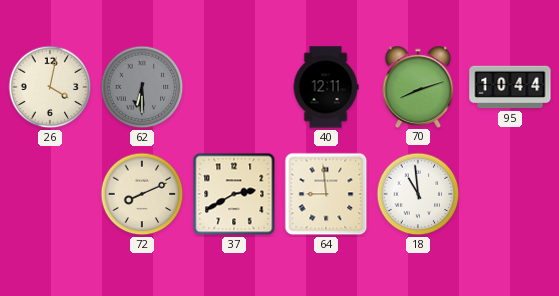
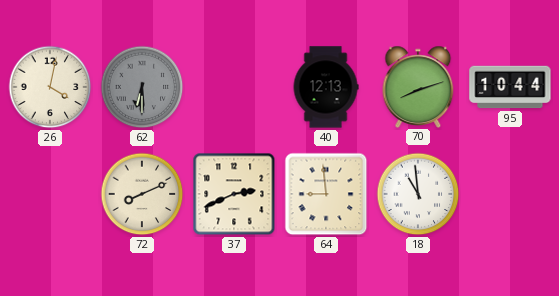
40: 12:11 -> 12:13 (326, 87)
37: 2:40 -> 2:41 (234, 194)
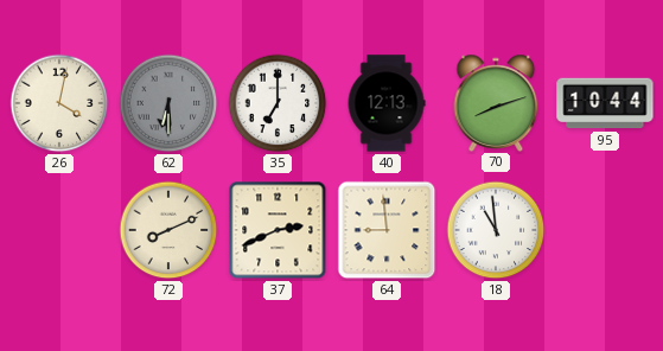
35: none -> 7:00 (278, 103)
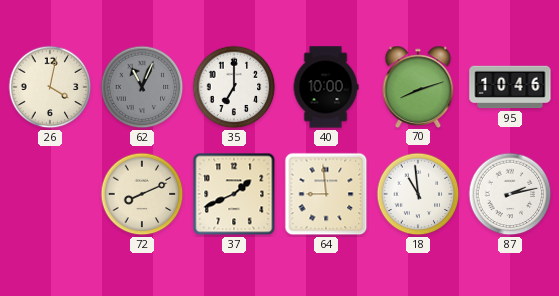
62: 6:30 -> 11:04 (142, 87)
40: 12:13 -> 10:00 (326, 87)
95: 10:44 -> 10:46 (510, 87)
37: 2:41 -> 1:41 (234, 194)
87: none -> 2:13 (510, 194)
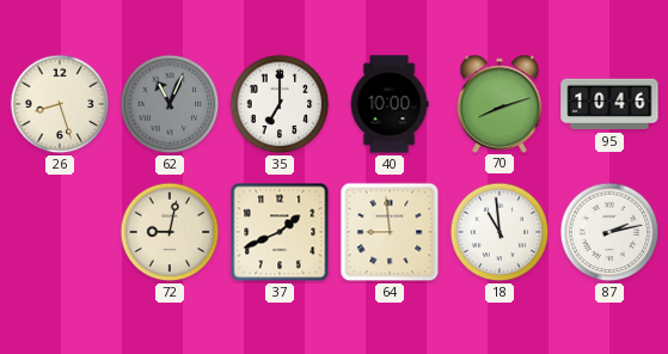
26: 4:02 -> 8:27 (60, 104)
72: 8:11 -> 9:02 (170, 232)
